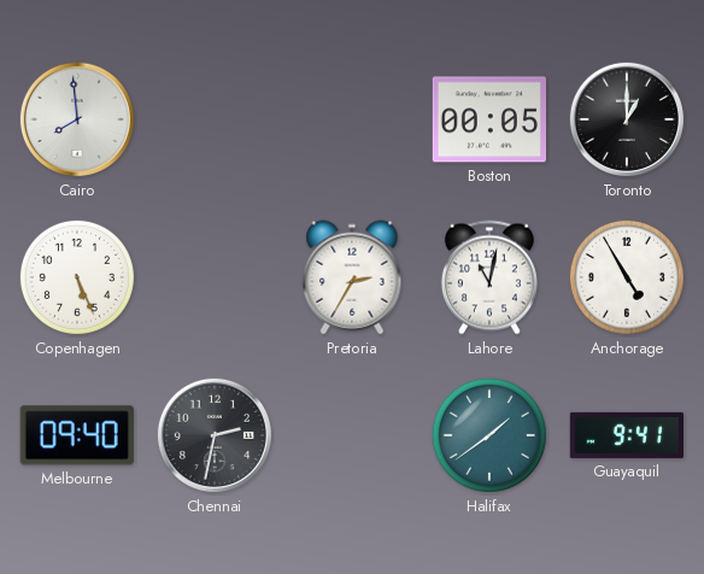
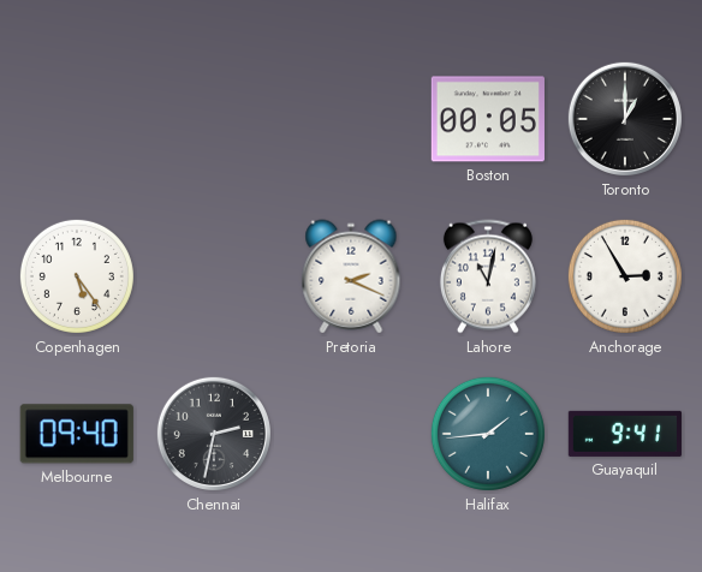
Cairo: 7:59 -> none (77, 119)
Copenhagen: 5:26 -> 5:24 (77, 276)
Pretoria: 2:35 -> 2:19 (351, 276)
Anchorage: 4:55 -> 2:55 (625, 276)
Halifax: 1:39 -> 1:44 (488, 434)
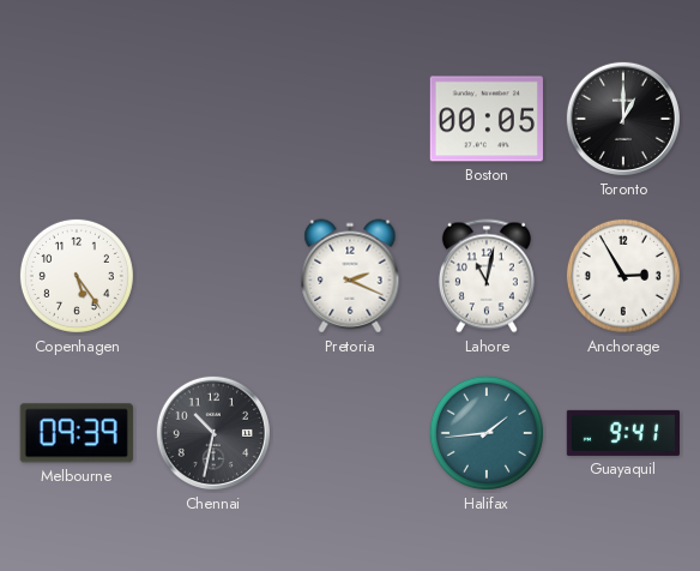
Melbourne: 09:40 -> 09:39 (77, 433)
Chennai: 2:32 -> 10:32 (213, 433)
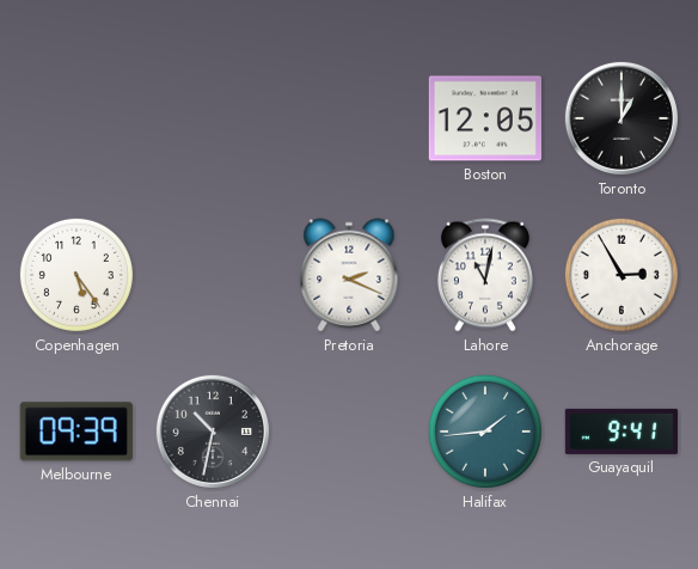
Boston: 00:05 -> 12:05 (485, 118)
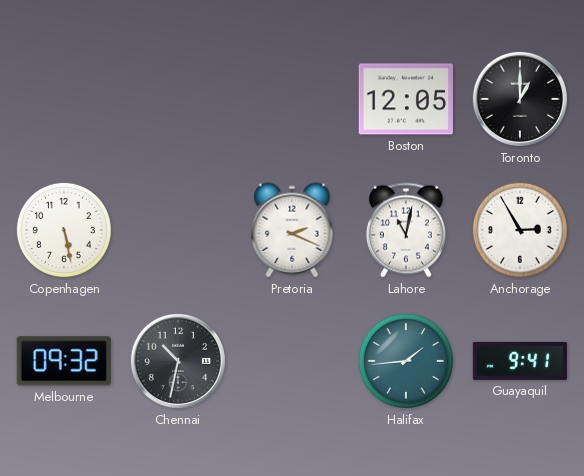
Copenhagen: 5:24 -> 5:28 (64, 230)
Melbourne: 09:39 -> 09:32 (64, 361)
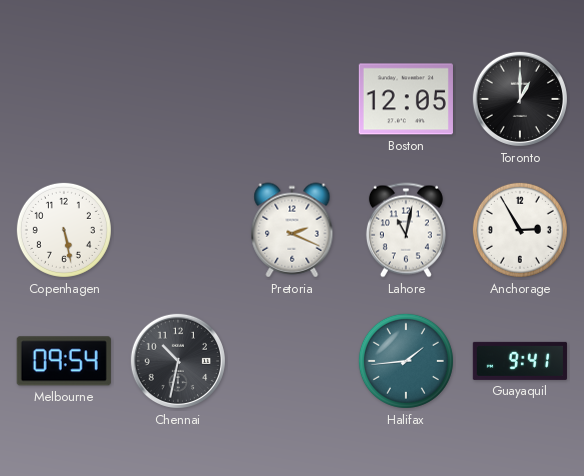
Melbourne: 09:32 -> 09:54 (64, 361)
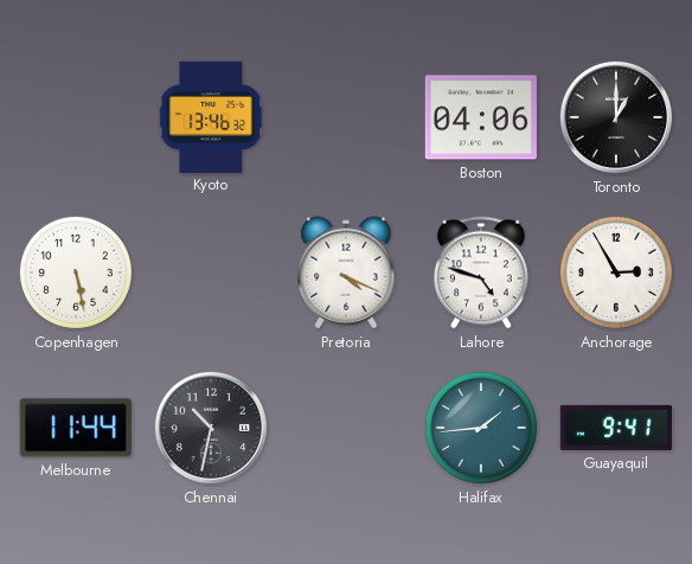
Kyoto: none -> 13:46 (211, 116)
Boston: 12:05 -> 04:06 (481, 117)
Pretoria: 2:19 -> 4:19 (346, 273)
Lahore: 11:02 -> 4:48 (481, 273)
Melbourne: 09:54 -> 11:44 (76, 428)
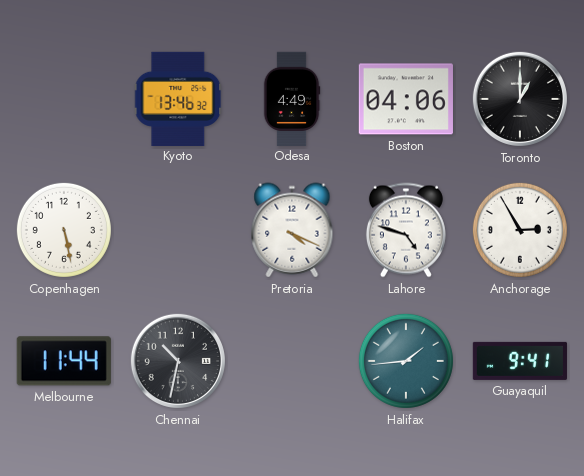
Odesa: none -> 4:49 (292, 98)
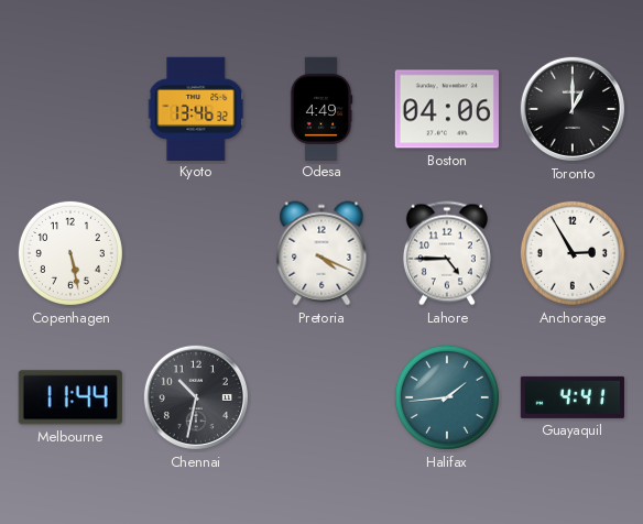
Lahore: 4:48 -> 4:45 (447, 253)
Guayaquil: 9:41 -> 4:41 (573, 397)
